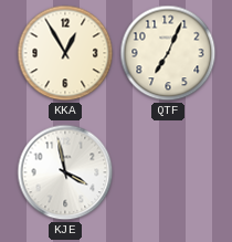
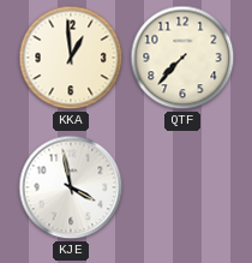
KKA: 12:55 -> 12:59 (71, 58)
QTF: 7:04 -> 7:37 (182, 58)
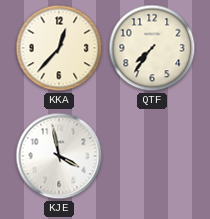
KKA: 12:59 -> 12:37 (59, 48)
QTF: 7:37 -> 7:36 (152, 48)
